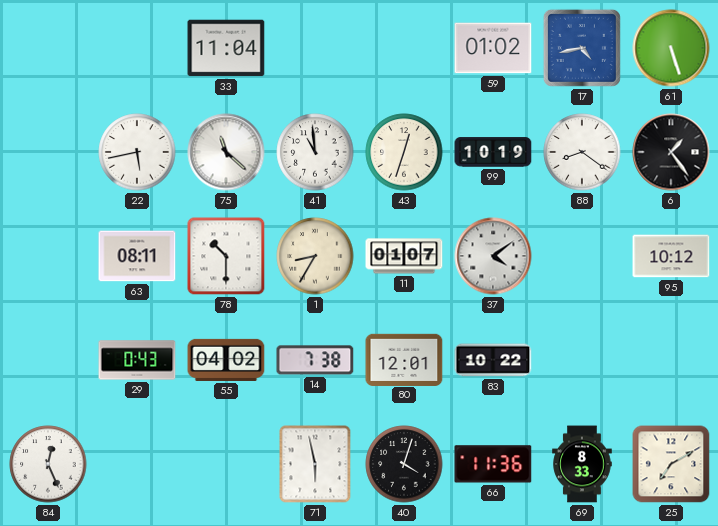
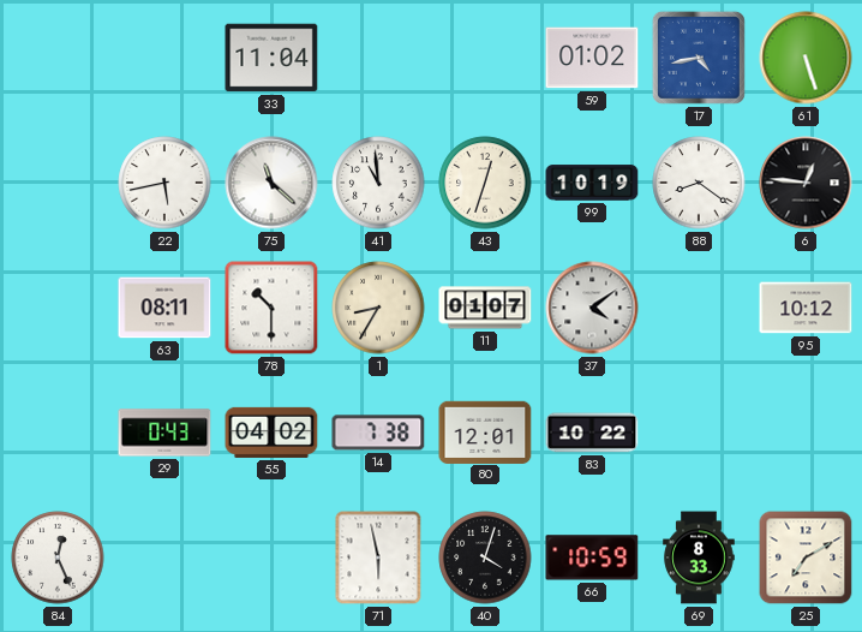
6: 1:24 -> 12:46 (806, 183)
66: 11:36 -> 10:59 (592, 558)
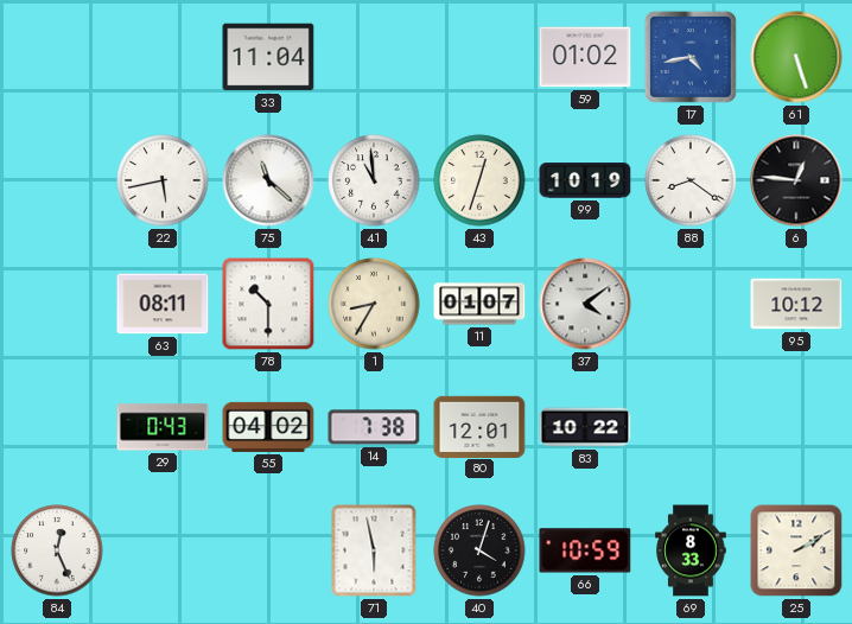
25: 7:10 -> 2:10 (796, 550)
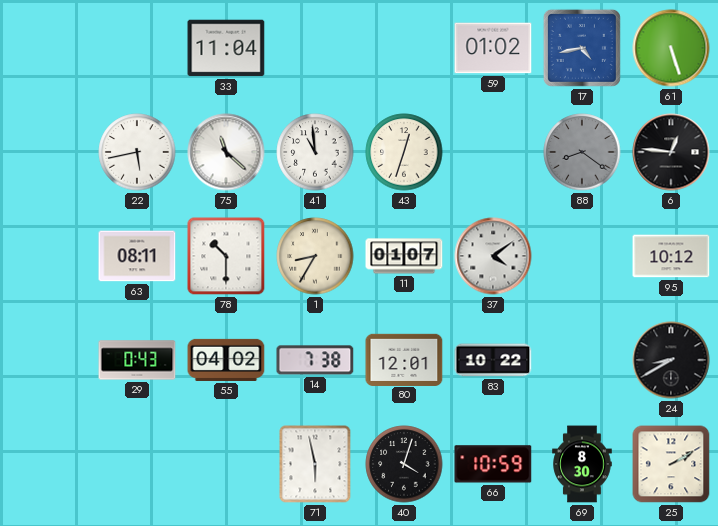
99: 10:19 -> none (585, 180)
88 dial: white -> grey (582, 152)
24: none -> 8:40 (671, 360)
84: 12:26 -> none (57, 550)
69: 8:33 -> 8:30 (582, 464)
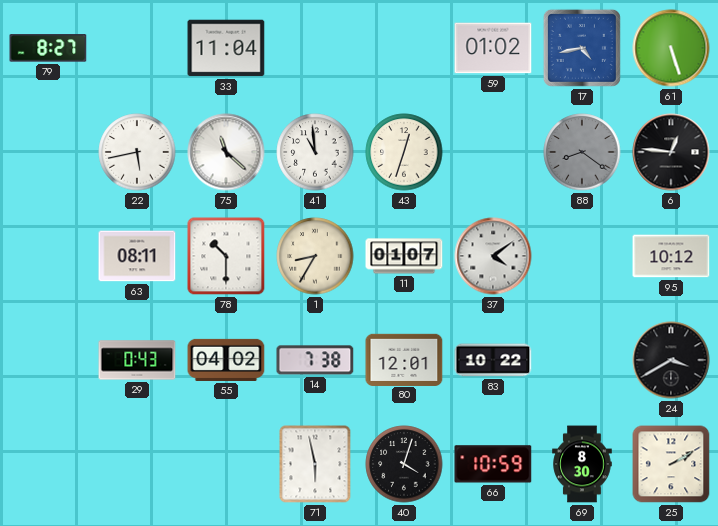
79: none -> 8:27 (48, 48)
24: 8:40 -> 3:40 (671, 360)
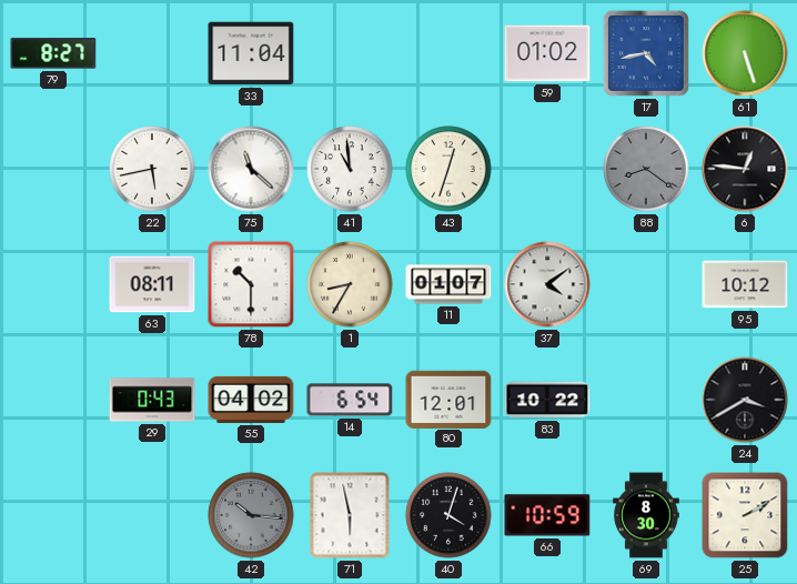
14: 7:38 -> 6:54 (350, 400)
42: none -> 10:16 (251, 515)
